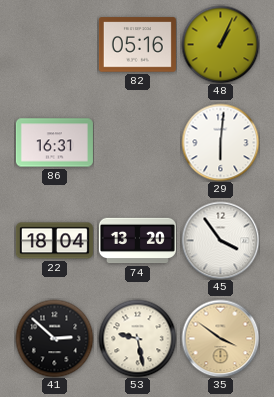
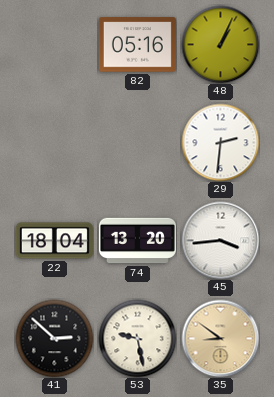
86: 16:31 -> none (54, 143)
29: 6:01 -> 2:31 (220, 142)
45: 3:54 -> 3:44 (220, 240)
35: 3:51 -> 8:51 (220, 338)
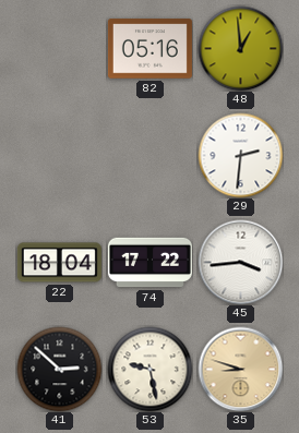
48: 1:04 -> 12:59 (240, 48)
74: 13:20 -> 17:22 (149, 263)
35: 8:51 -> 8:48 (240, 369)
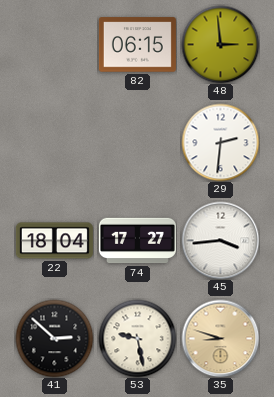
82: 05:16 -> 06:15 (137, 45)
48: 12:59 -> 2:59 (220, 44)
74: 17:22 -> 17:27 (137, 241)
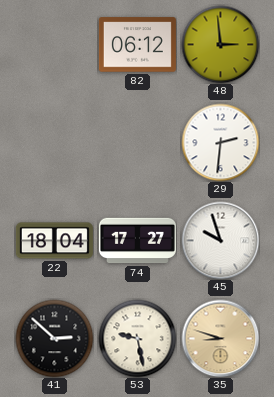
82: 06:15 -> 06:12 (137, 45)
45: 3:44 -> 9:57 (220, 240)
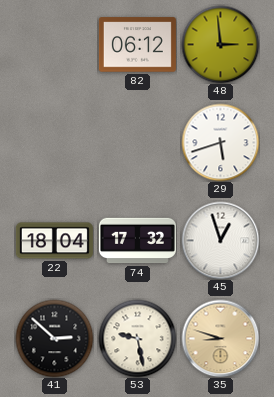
29: 2:31 -> 5:42 (220, 142)
74: 17:27 -> 17:32 (137, 241)
45: 9:57 -> 12:57 (220, 240)
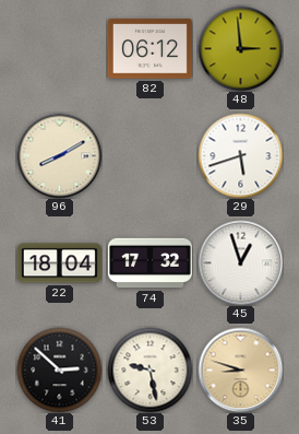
96: none -> 8:10 (59, 155)
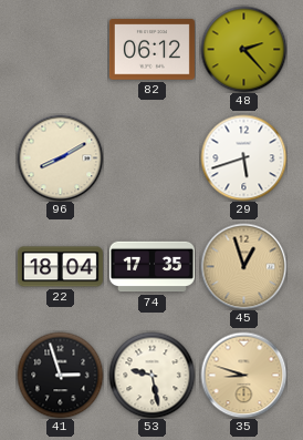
48: 2:59 -> 2:23 (243, 49)
74: 17:32 -> 17:35 (151, 267)
45 dial: white -> champagne (243, 266)
41: 2:52 -> 2:57 (60, 375)
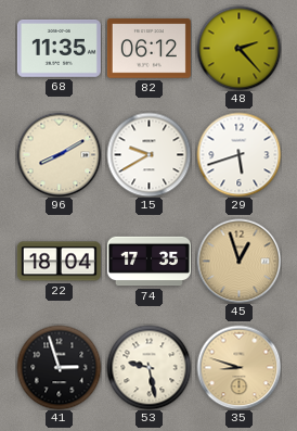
68: none -> 11:35 (59, 49)
15: none -> 9:40 (148, 154)
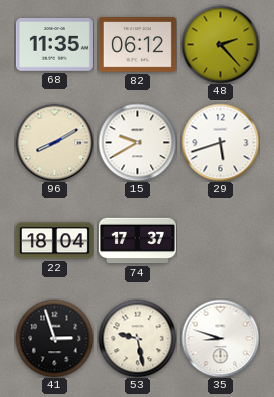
74: 17:35 -> 17:37 (137, 241)
45: 12:57 -> none (238, 261)
35 dial: champagne -> white (220, 338)
